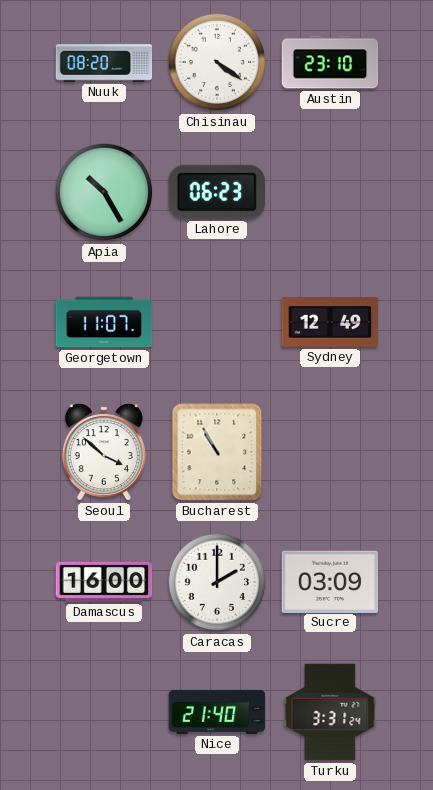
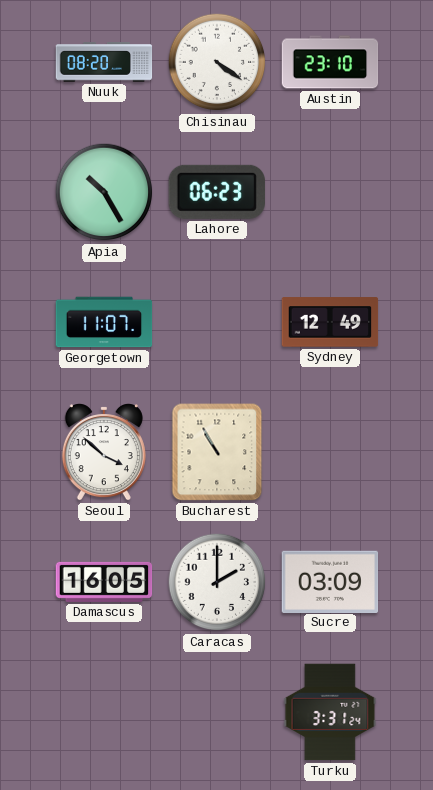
Damascus: 16:00 -> 16:05 (104, 582)
Nice: 21:40 -> none (217, 712)
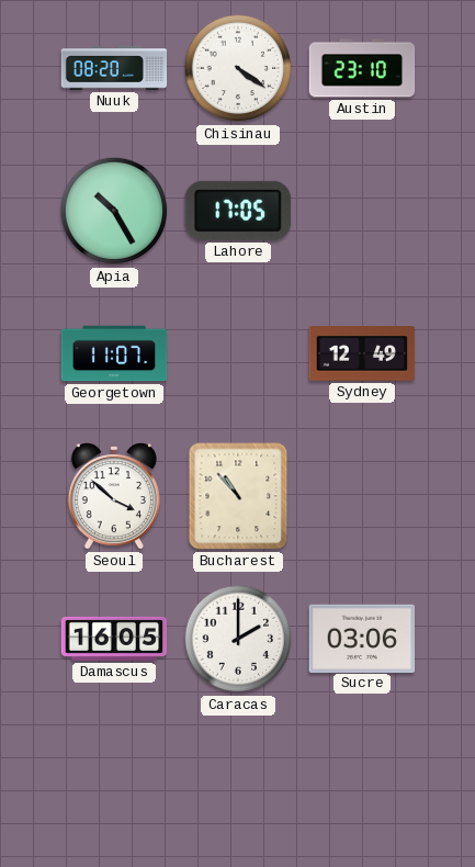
Lahore: 06:23 -> 17:05 (238, 211)
Bucharest: 10:55 -> 10:53 (238, 496)
Sucre: 03:09 -> 03:06 (362, 638)
Turku: 3:31 -> none (330, 712)
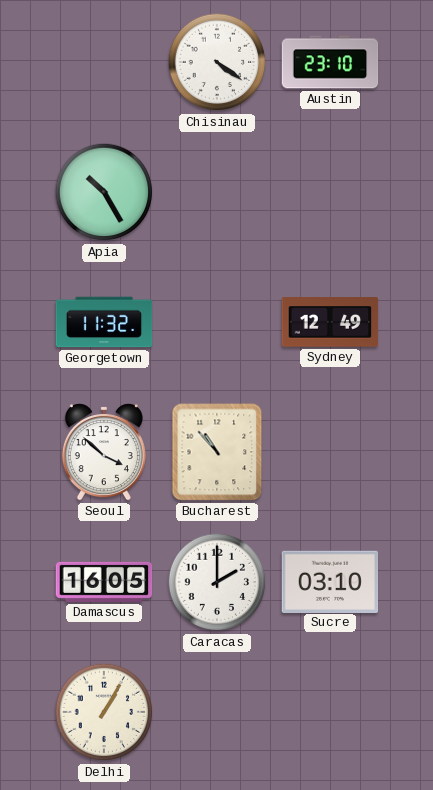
Nuuk: 08:20 -> none (114, 68)
Lahore: 17:05 -> none (238, 211)
Georgetown: 11:07 -> 11:32 (104, 322)
Sucre: 03:06 -> 03:10 (330, 581)
Delhi: none -> 1:05 (104, 712)
